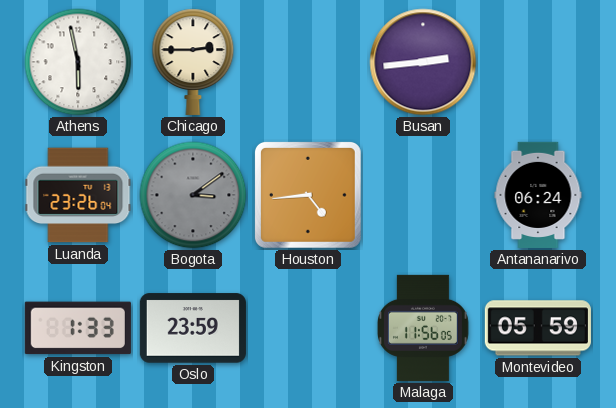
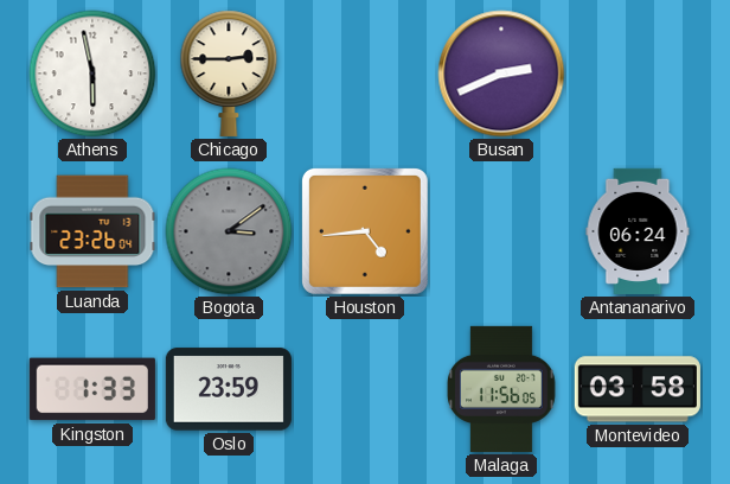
Busan: 2:44 -> 2:41 (501, 74)
Montevideo: 05:59 -> 03:58 (638, 389)
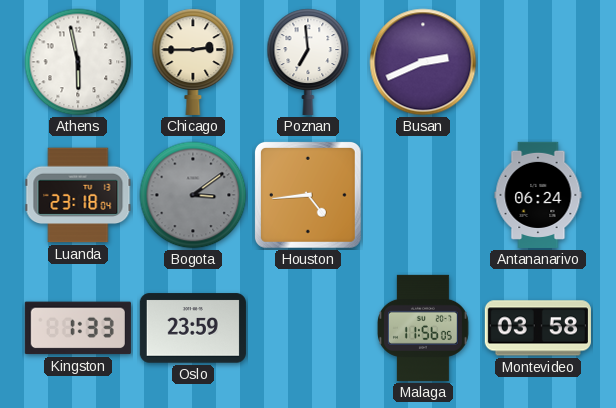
Poznan: none -> 6:59 (308, 62)
Luanda: 23:26 -> 23:18 (78, 195)
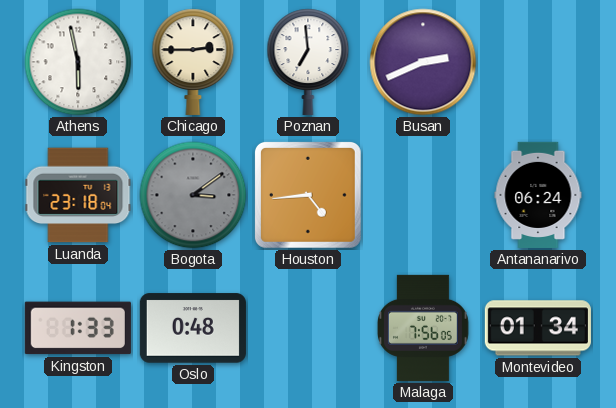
Oslo: 23:59 -> 0:48 (193, 328)
Malaga: 11:56 -> 7:56 (423, 328)
Montevideo: 03:58 -> 01:34 (538, 328)
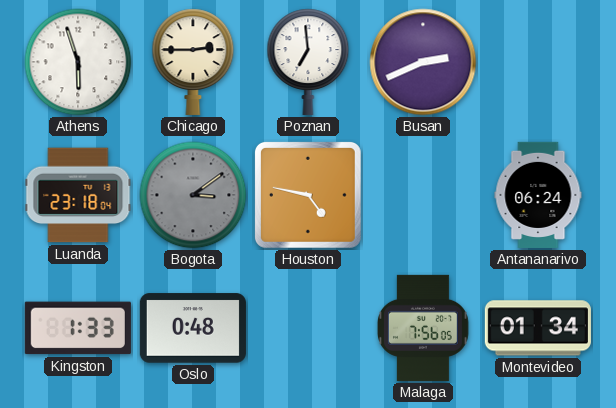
Athens: 5:58 -> 5:57 (78, 62)
Houston: 4:44 -> 4:47 (308, 195)
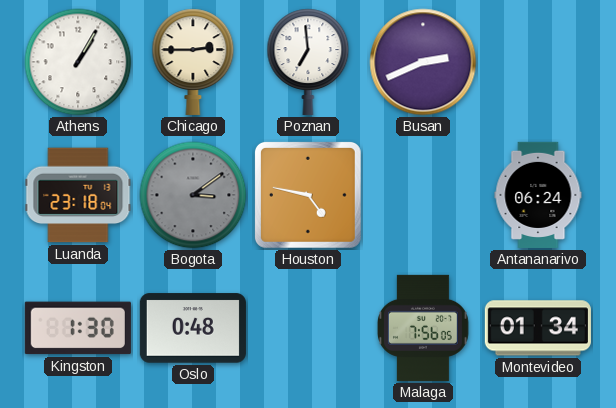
Athens: 5:57 -> 1:05 (78, 62)
Kingston: 1:33 -> 1:30 (78, 328)
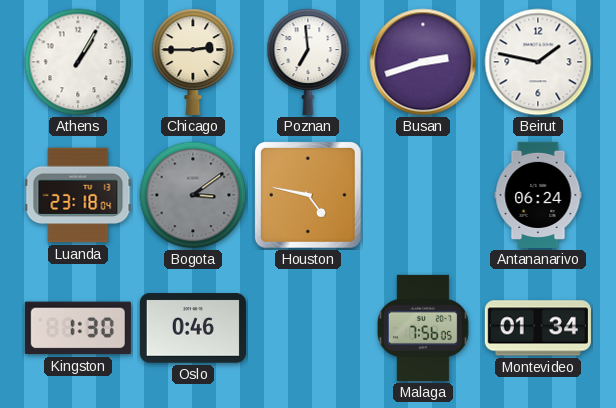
Busan: 2:41 -> 2:42 (423, 62)
Beirut: none -> 1:47 (538, 62)
Oslo: 0:48 -> 0:46 (193, 328)
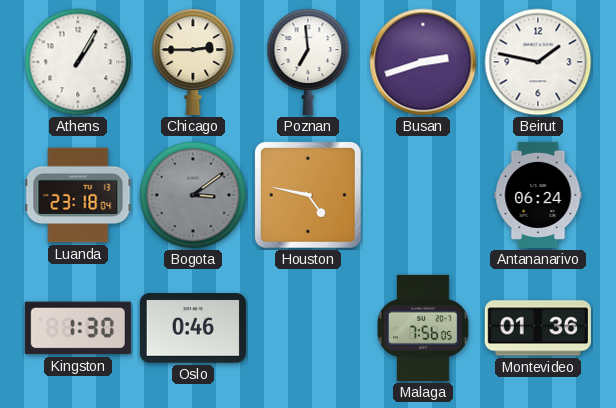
Montevideo: 01:34 -> 01:36 (538, 328)
